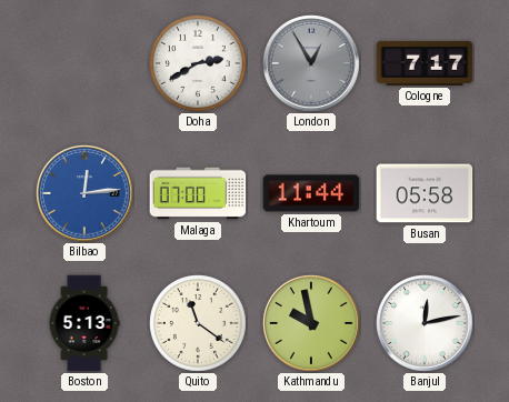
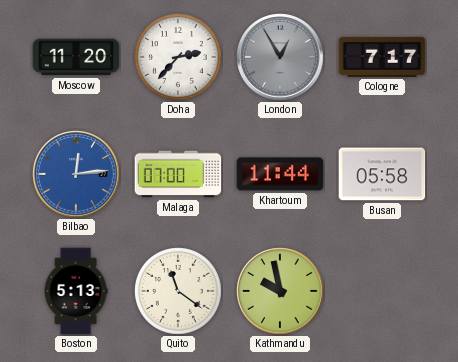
Moscow: none -> 11:20 (76, 57)
Doha: 2:40 -> 2:37 (179, 58)
Banjul: 12:13 -> none (425, 323)
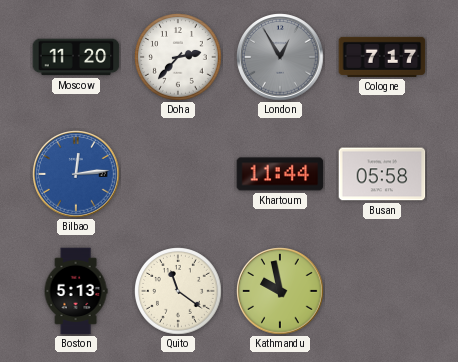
Malaga: 07:00 -> none (178, 174)
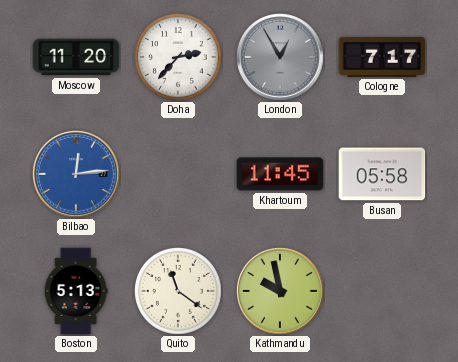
Khartoum: 11:44 -> 11:45 (280, 174)
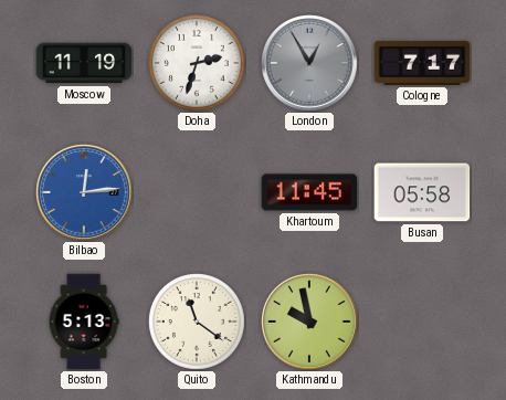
Moscow: 11:20 -> 11:19 (84, 63)
Doha: 2:37 -> 2:33 (198, 64)
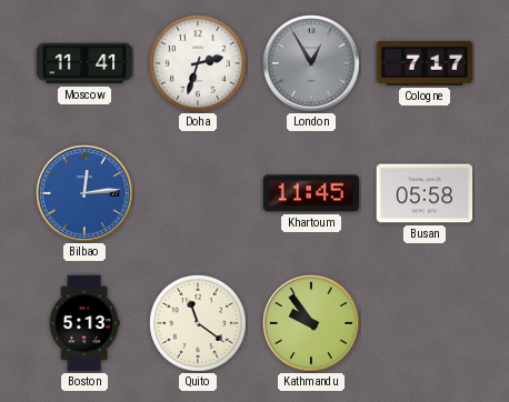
Moscow: 11:19 -> 11:41 (84, 63)
Kathmandu: 9:58 -> 9:54 (311, 323)
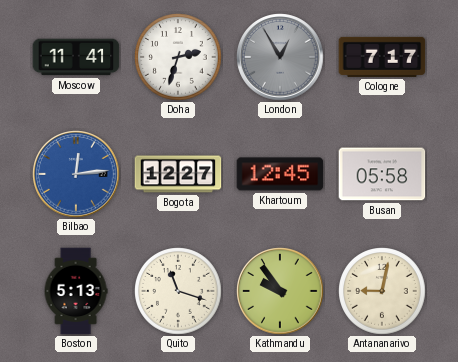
Bogota: none -> 12:27 (178, 174)
Khartoum: 11:45 -> 12:45 (280, 174)
Quito: 11:21 -> 11:18 (179, 292)
Antananarivo: none -> 9:02 (383, 292)
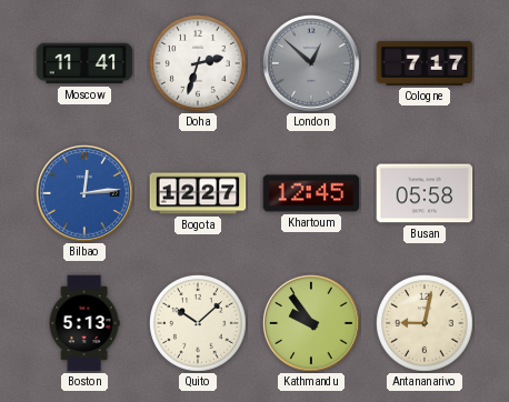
London: 12:55 -> 12:52 (311, 63)
Quito: 11:18 -> 10:08 (199, 324)
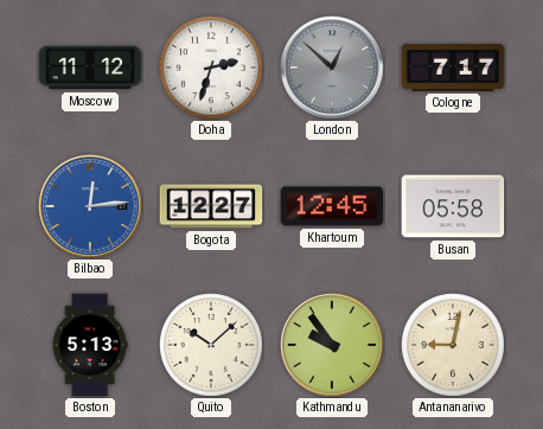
Moscow: 11:41 -> 11:12 (90, 68)
